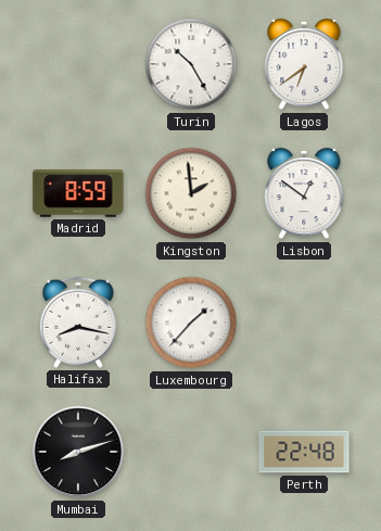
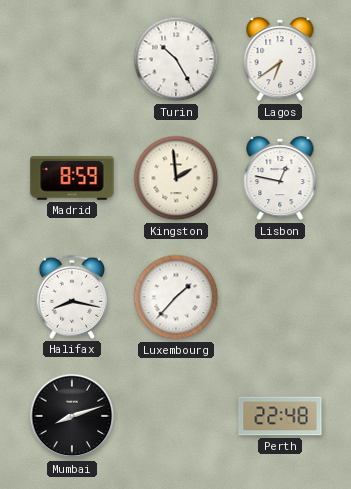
Lisbon: 12:51 -> 12:47 (280, 179)
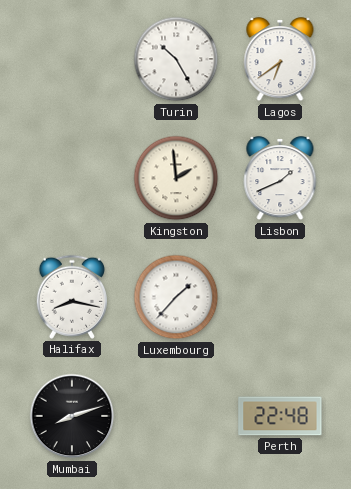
Madrid: 8:59 -> none (72, 178)
Lisbon: 12:47 -> 1:41 (280, 179)
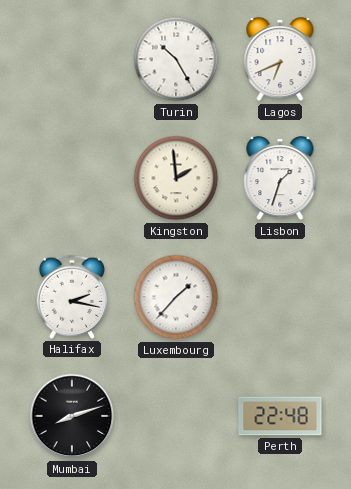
Lagos: 6:39 -> 6:41 (280, 60)
Lisbon: 1:41 -> 1:33 (280, 179)
Halifax: 8:17 -> 2:17 (72, 297)
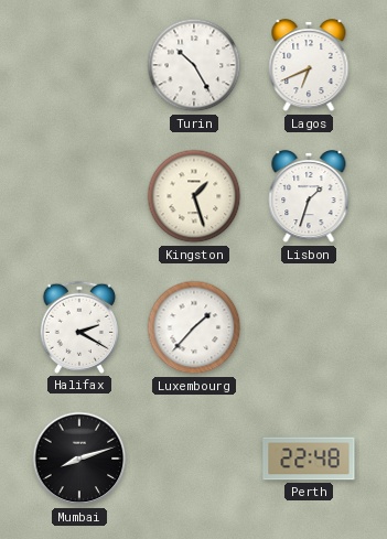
Kingston: 1:59 -> 1:27 (194, 196)
Halifax: 2:17 -> 2:20 (79, 327)
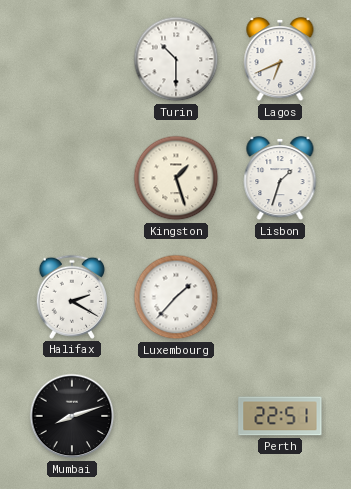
Turin: 10:25 -> 10:30 (176, 59)
Perth: 22:48 -> 22:51 (280, 416)
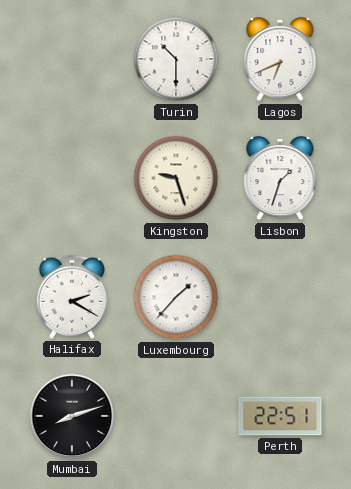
Kingston: 1:27 -> 9:27 (176, 178)
